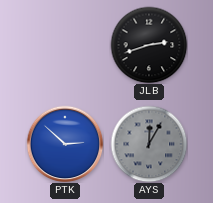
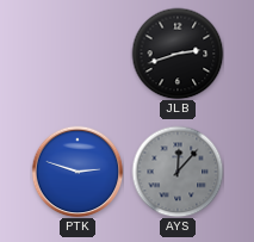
PTK: 2:52 -> 2:48 (78, 172)
AYS: 12:05 -> 12:07 (178, 172)
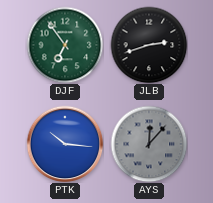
DJF: none -> 6:54 (65, 45)
PTK: 2:48 -> 10:16 (65, 144)
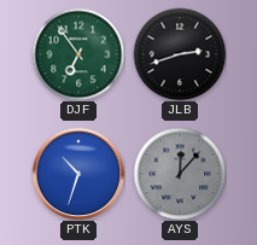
PTK: 10:16 -> 10:33 (78, 174)
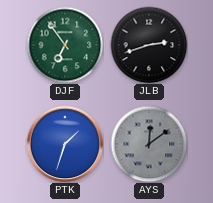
PTK: 10:33 -> 1:33 (65, 144)
AYS: 12:07 -> 12:09 (149, 144)
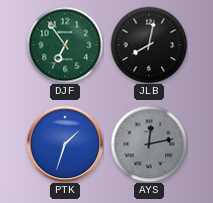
JLB: 2:42 -> 8:02 (149, 45)
AYS: 12:09 -> 12:13 (149, 144)
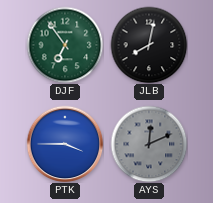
PTK: 1:33 -> 3:45 (65, 144)
AYS: 12:13 -> 12:11 (149, 144)
